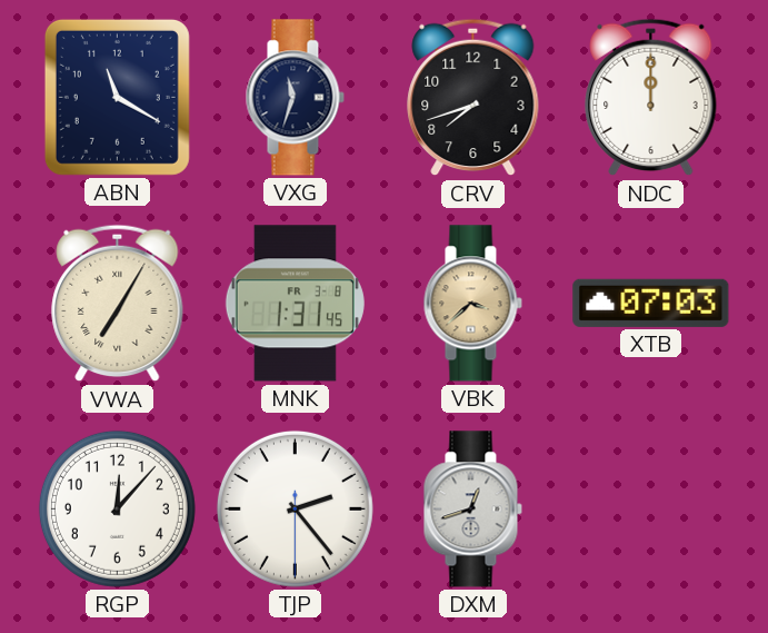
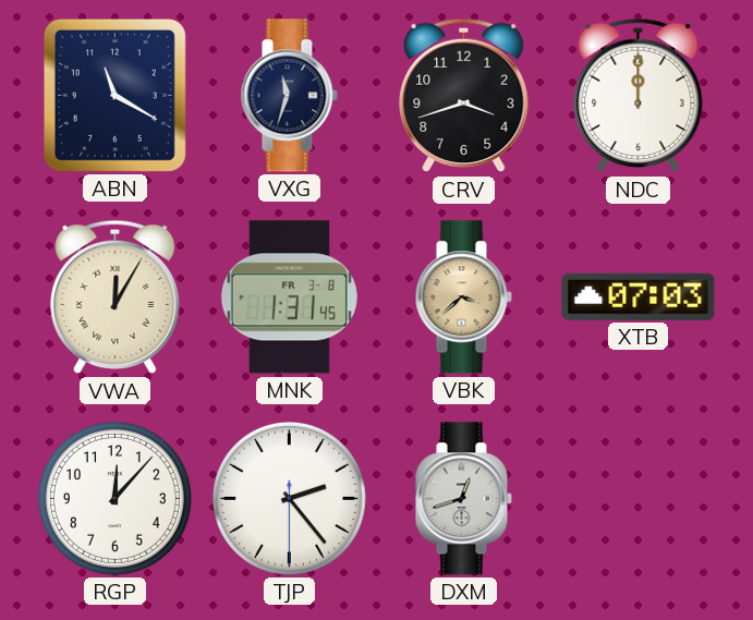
CRV: 7:42 -> 3:42 (464, 96)
VWA: 7:05 -> 12:05 (116, 297)
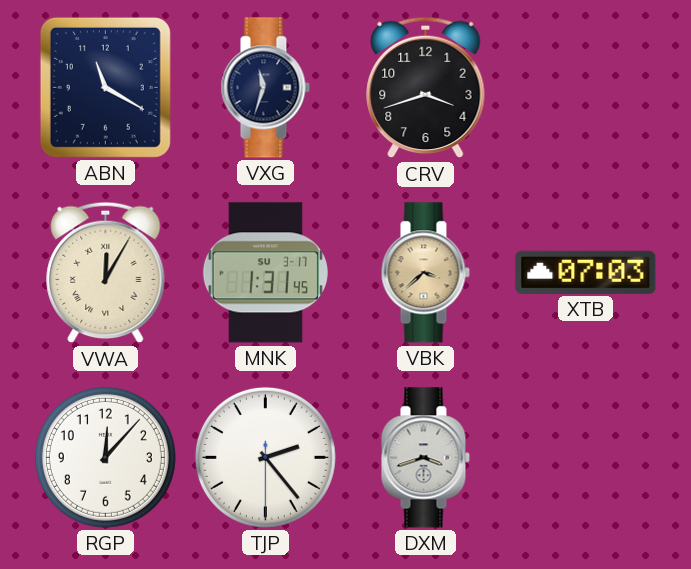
NDC: 12:00 -> none (639, 96)
MNK date: FR 3-8 -> SU 3-17 (265, 273)
DXM: 12:42 -> 3:42 (425, 458)
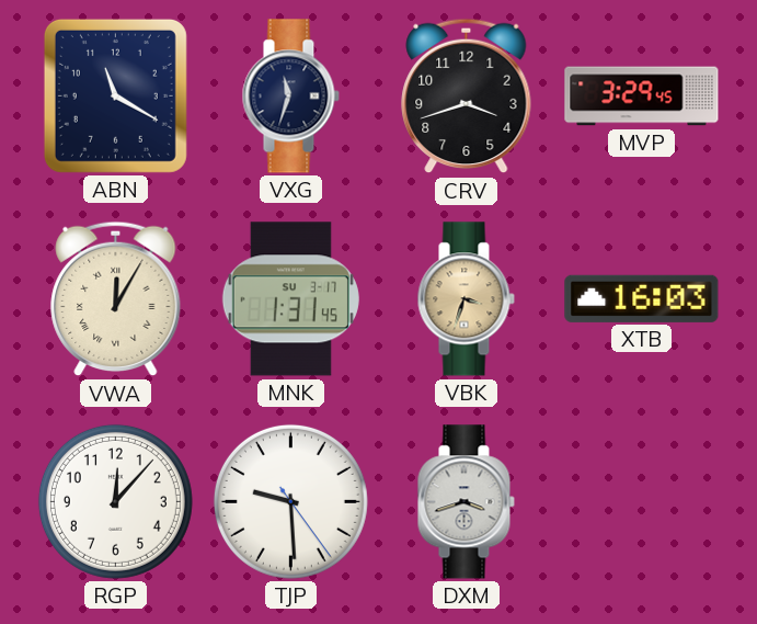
MVP: none -> 3:29 (642, 97)
VBK: 3:38 -> 3:33 (466, 299)
XTB: 07:03 -> 16:03 (642, 298)
TJP: 2:23 -> 9:29 (290, 501)
